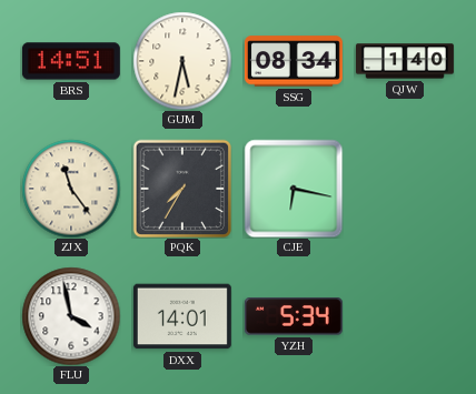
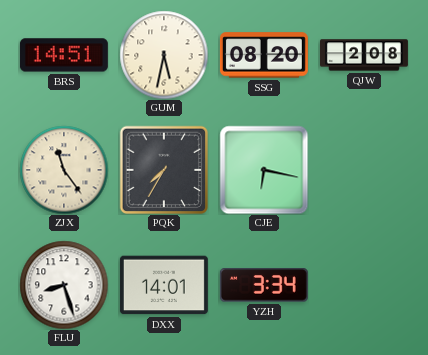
SSG: 08:34 -> 08:20 (264, 55)
QJW: 1:40 -> 2:08 (364, 55)
FLU: 3:58 -> 8:27 (64, 285)
YZH: 5:34 -> 3:34 (264, 285)
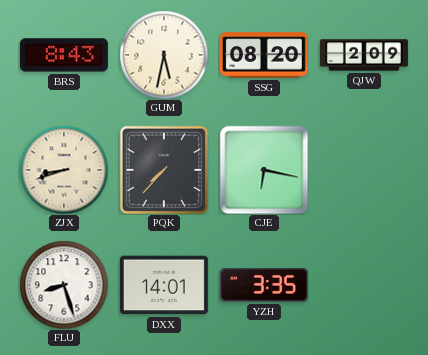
BRS: 14:51 -> 8:43 (64, 55)
QJW: 2:08 -> 2:09 (364, 55)
ZJX: 11:24 -> 8:42 (64, 170)
PQK: 7:35 -> 7:37 (164, 170)
YZH: 3:34 -> 3:35 (264, 285)
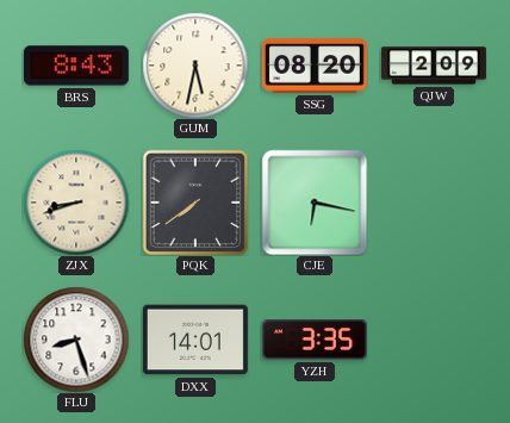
PQK: 7:37 -> 7:39 (195, 203)
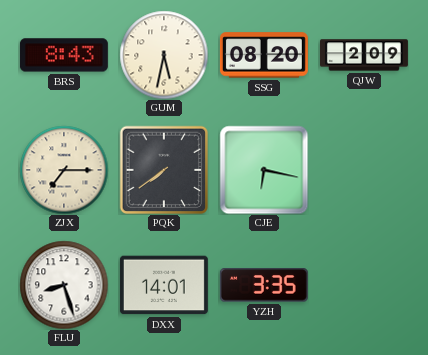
ZJX: 8:42 -> 7:15 (64, 170)
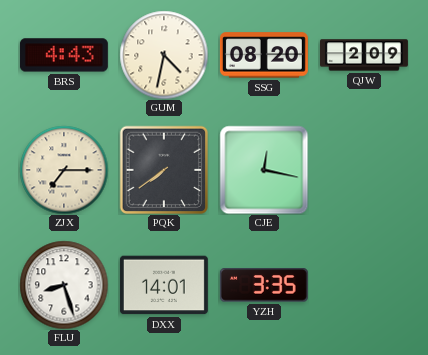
BRS: 8:43 -> 4:43 (64, 55)
GUM: 5:32 -> 4:32 (164, 55)
CJE: 6:17 -> 12:17 (264, 170)
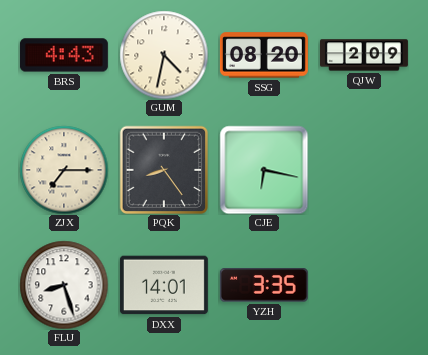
PQK: 7:39 -> 8:24 (164, 170)
CJE: 12:17 -> 6:17 (264, 170)
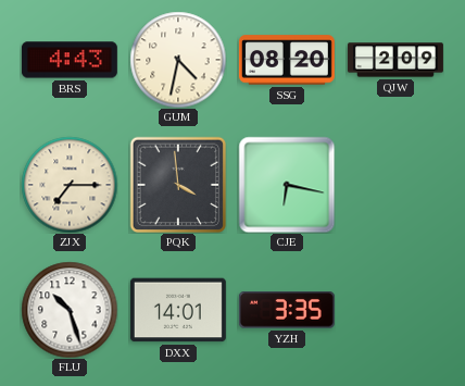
PQK: 8:24 -> 3:59 (178, 185)
FLU: 8:27 -> 10:27 (70, 310)
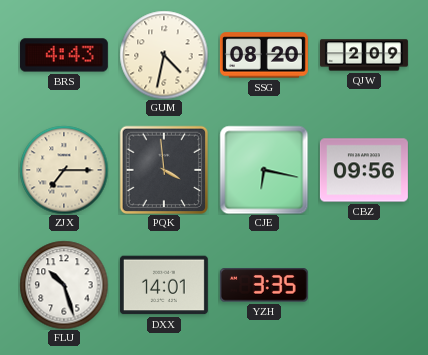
CBZ: none -> 09:56 (364, 170)
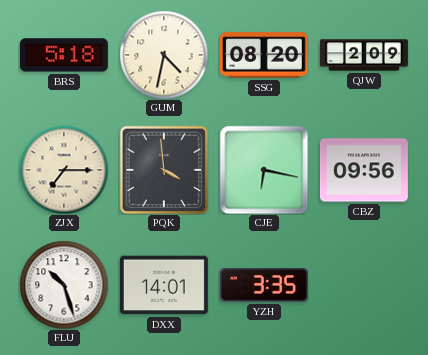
BRS: 4:43 -> 5:18 (64, 55)
